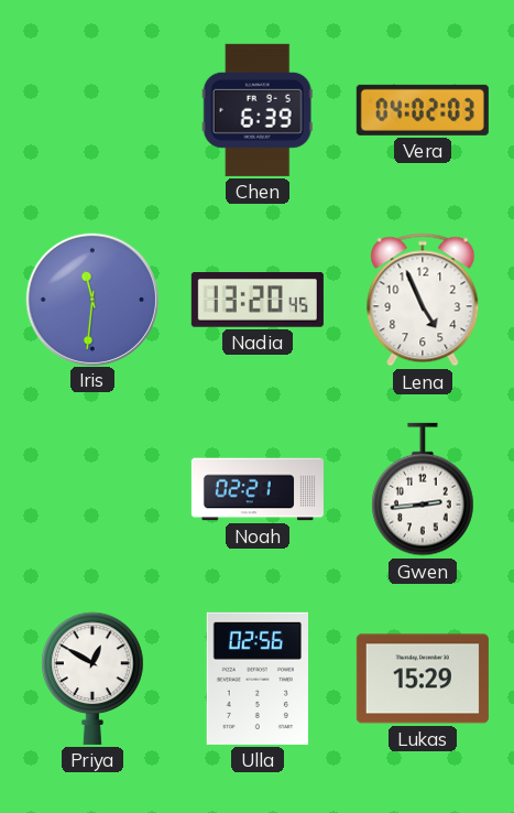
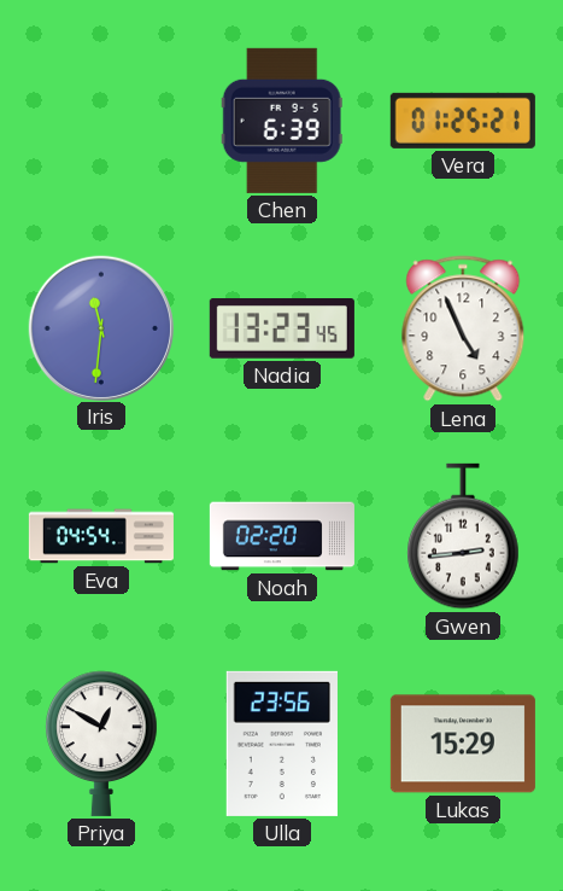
Vera: 04:02 -> 01:25 (463, 121)
Nadia: 13:20 -> 13:23 (282, 328)
Eva: none -> 04:54 (101, 536)
Noah: 02:21 -> 02:20 (282, 536)
Ulla: 02:56 -> 23:56 (282, 744)
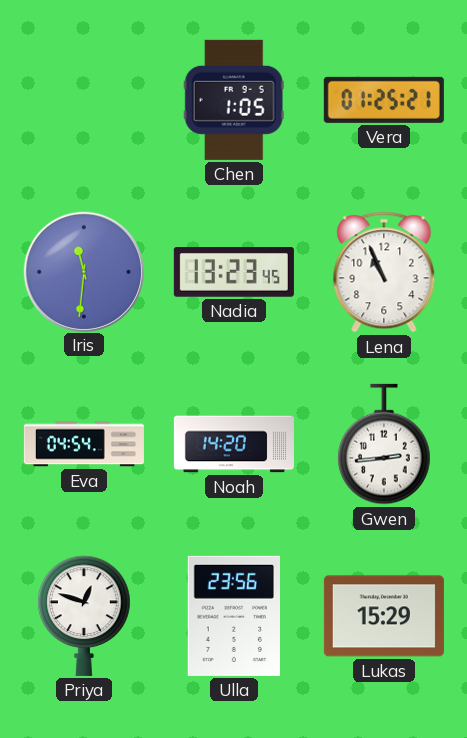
Chen: 6:39 -> 1:05 (234, 100)
Lena: 4:56 -> 10:56 (384, 272)
Noah: 02:20 -> 14:20 (234, 444)
Priya: 12:50 -> 12:48 (84, 616)
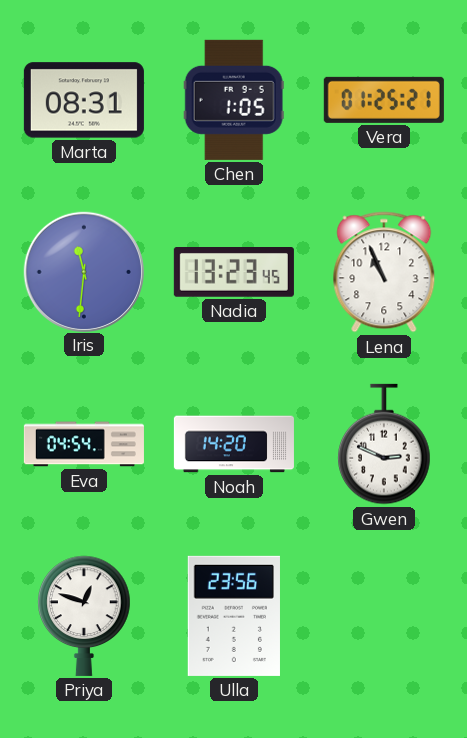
Marta: none -> 08:31 (84, 100)
Gwen: 2:44 -> 2:49 (384, 444)
Lukas: 15:29 -> none (384, 616)
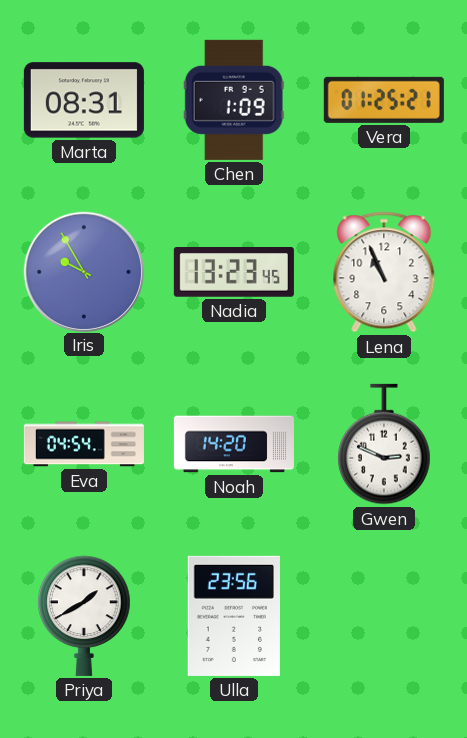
Chen: 1:05 -> 1:09 (234, 100)
Iris: 11:31 -> 9:55 (83, 271)
Priya: 12:48 -> 1:40 (84, 616)
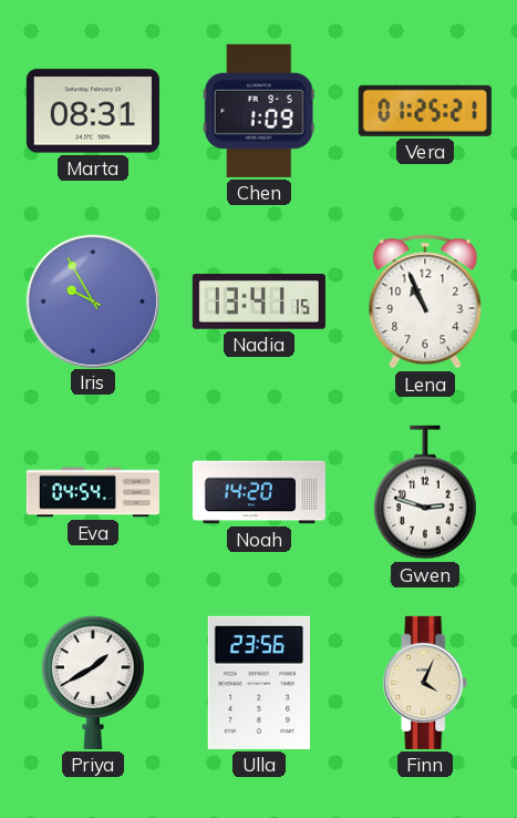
Nadia: 13:23 -> 13:41 (259, 301)
Gwen: 2:49 -> 2:48 (425, 492)
Finn: none -> 4:04 (425, 683)
